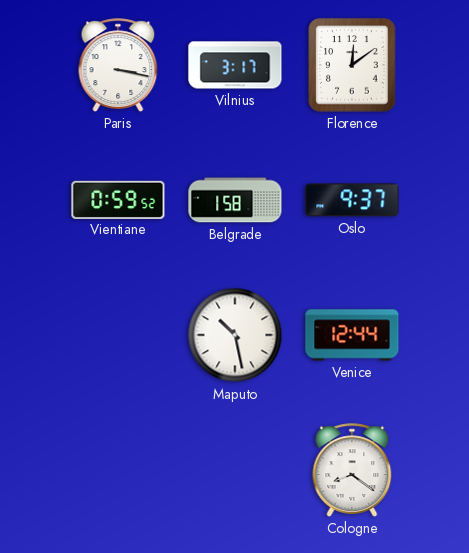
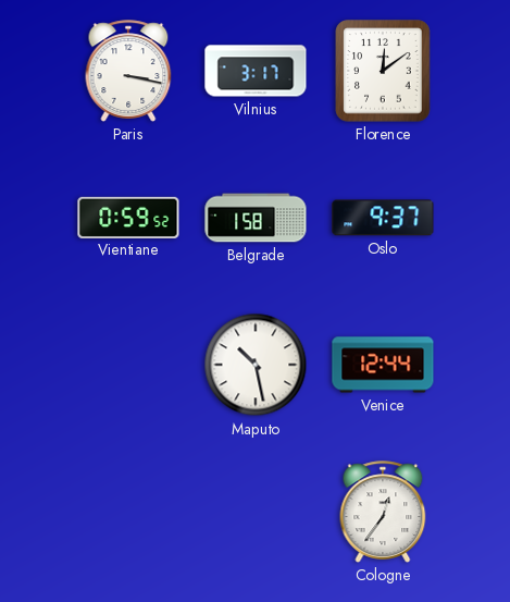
Cologne: 8:21 -> 12:36 (383, 512)
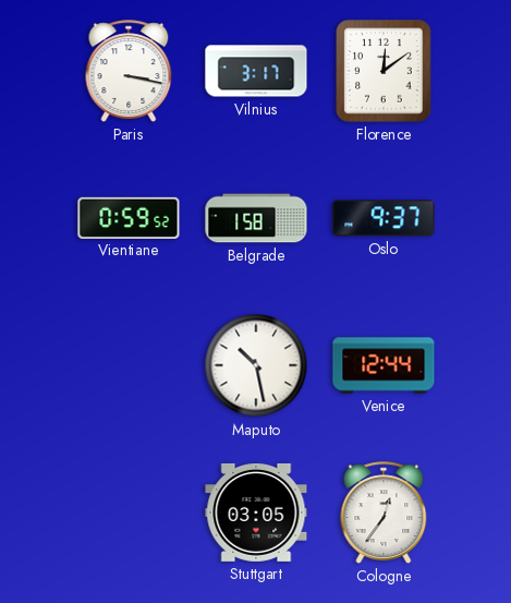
Stuttgart: none -> 03:05 (256, 512)
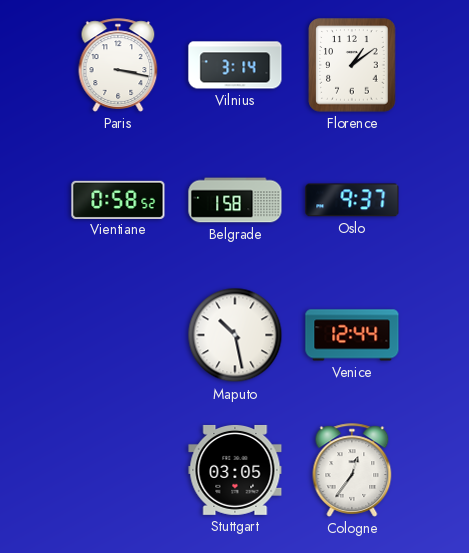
Vilnius: 3:17 -> 3:14 (235, 65)
Florence: 12:09 -> 1:09 (352, 65)
Vientiane: 0:59 -> 0:58 (118, 199)
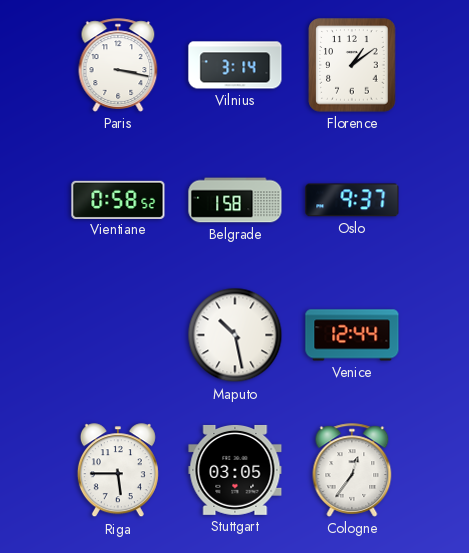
Riga: none -> 5:45 (118, 471)
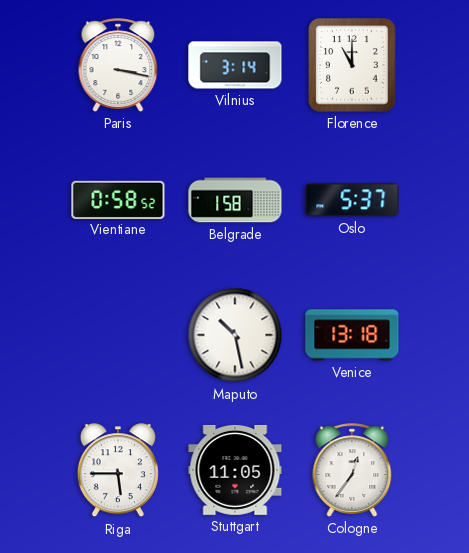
Florence: 1:09 -> 11:00 (352, 65)
Oslo: 9:37 -> 5:37 (352, 200)
Venice: 12:44 -> 13:18 (352, 335)
Stuttgart: 03:05 -> 11:05 (235, 470)
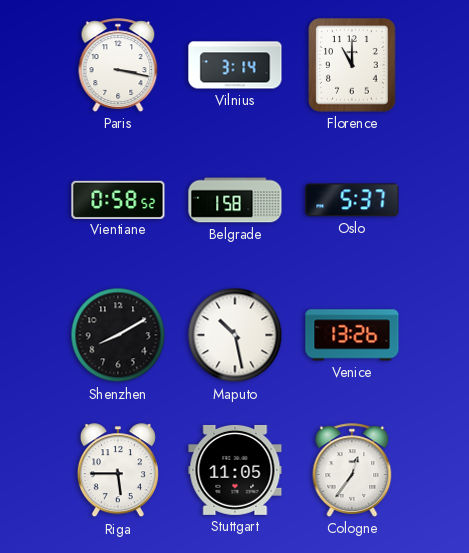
Shenzhen: none -> 8:10 (118, 335)
Venice: 13:18 -> 13:26 (352, 335)
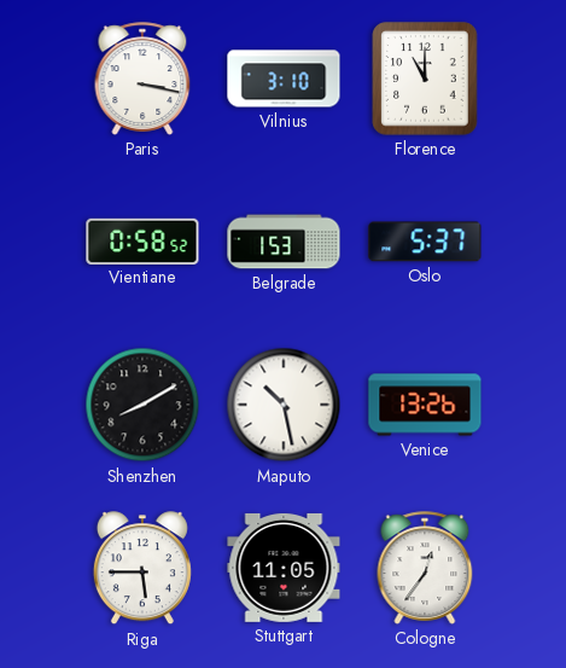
Vilnius: 3:14 -> 3:10 (284, 79)
Belgrade: 1:58 -> 1:53 (284, 242)
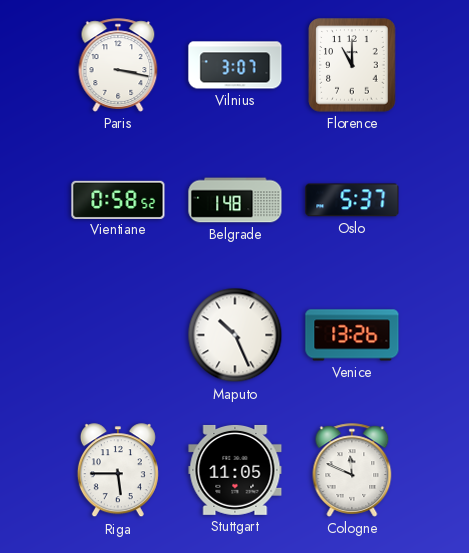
Vilnius: 3:10 -> 3:07 (235, 65)
Belgrade: 1:53 -> 1:48 (235, 200)
Shenzhen: 8:10 -> none (142, 405)
Maputo: 10:28 -> 10:26 (235, 335)
Cologne: 12:36 -> 11:49 (352, 470)
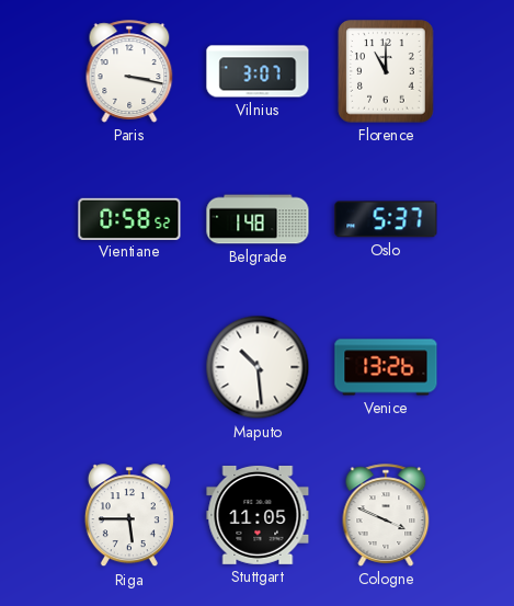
Maputo: 10:26 -> 10:29 (258, 367)
Cologne: 11:49 -> 3:49 (386, 515)
